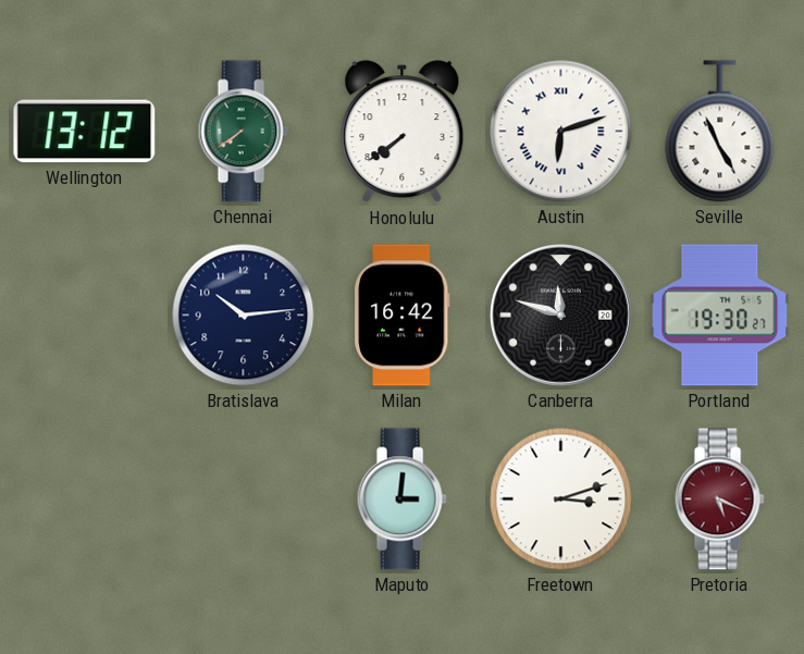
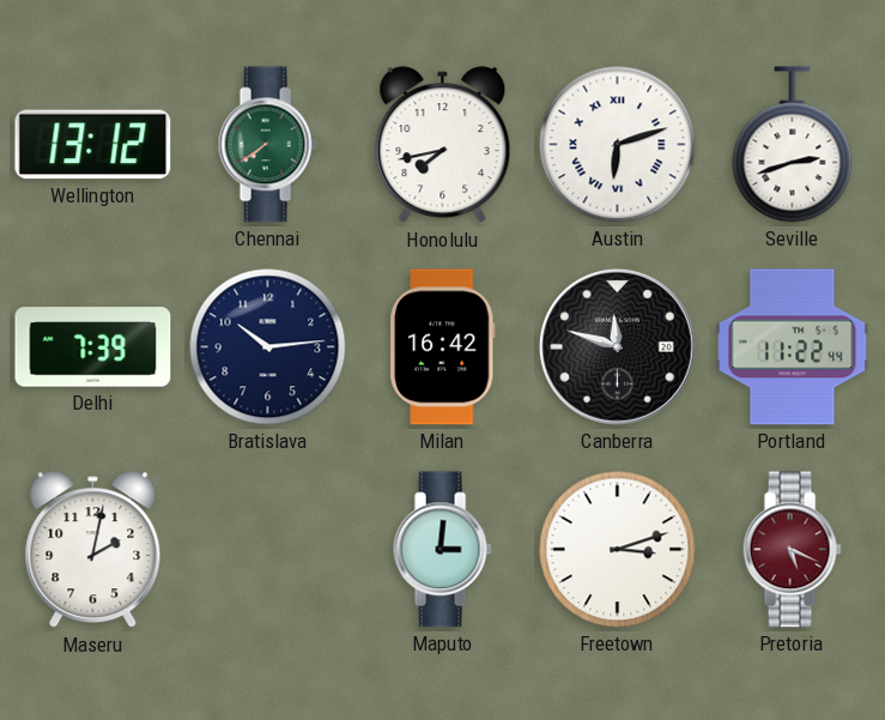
Honolulu: 7:39 -> 7:43 (443, 145)
Seville: 4:56 -> 2:42 (793, 145)
Delhi: none -> 7:39 (93, 347)
Portland: 19:30 -> 11:22 (793, 347)
Maseru: none -> 2:02 (93, 550)
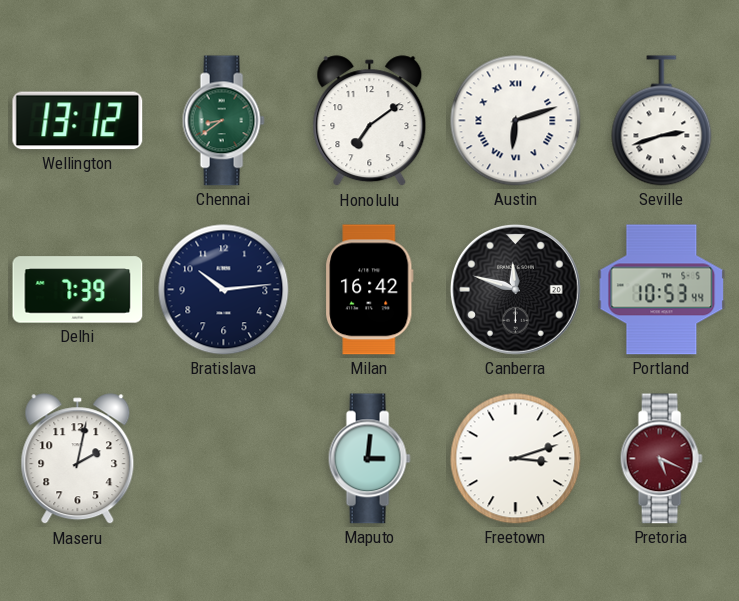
Chennai: 7:39 -> 8:39 (223, 121)
Honolulu: 7:43 -> 7:09 (370, 121)
Portland: 11:22 -> 10:53 (662, 290)
